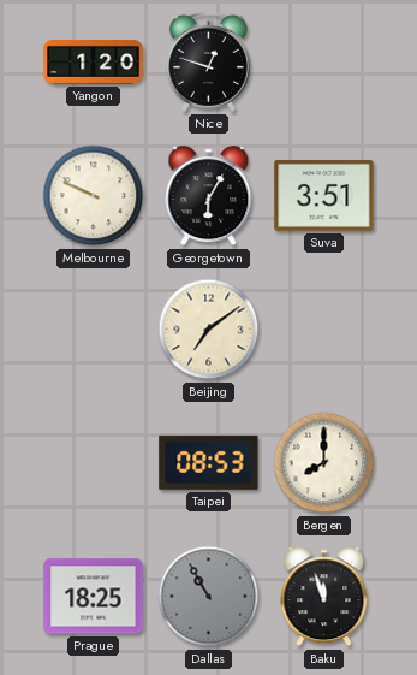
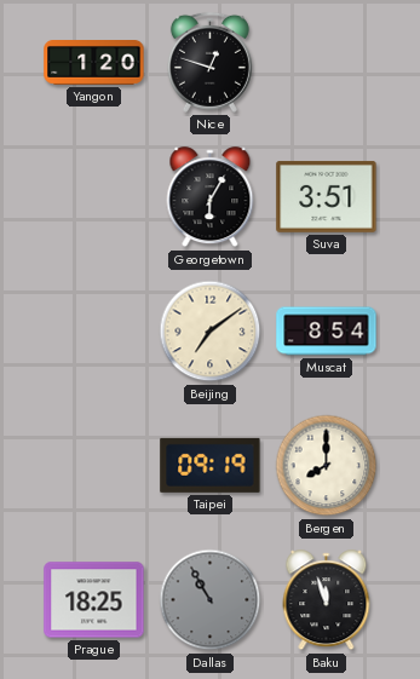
Melbourne: 9:49 -> none (94, 196)
Muscat: none -> 8:54 (327, 332)
Taipei: 08:53 -> 09:19 (211, 465)
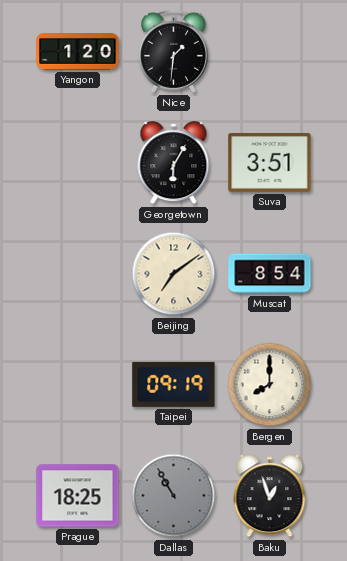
Nice: 12:48 -> 1:31 (173, 51)
Baku: 11:57 -> 12:57 (270, 496)
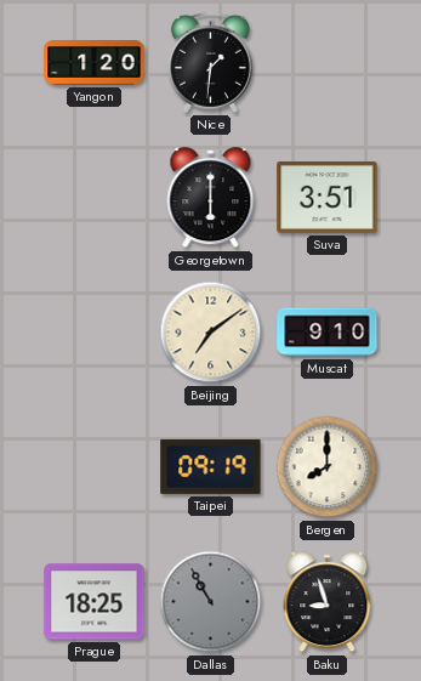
Georgetown: 6:05 -> 6:00 (211, 198)
Muscat: 8:54 -> 9:10 (328, 333)
Baku: 12:57 -> 8:57 (328, 602)
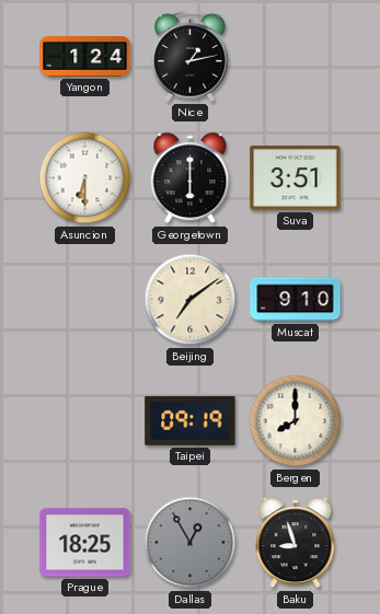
Yangon: 1:20 -> 1:24 (85, 57)
Nice: 1:31 -> 1:13 (189, 56)
Asuncion: none -> 6:30 (85, 178)
Dallas: 10:55 -> 12:55 (191, 543)
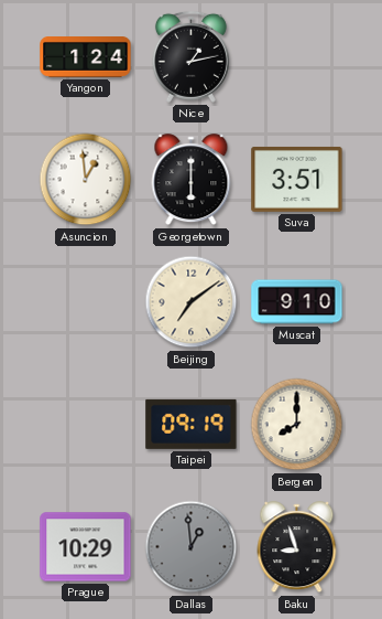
Asuncion: 6:30 -> 12:59 (86, 180)
Prague: 18:25 -> 10:29 (86, 547)
Dallas: 12:55 -> 12:59 (192, 547)
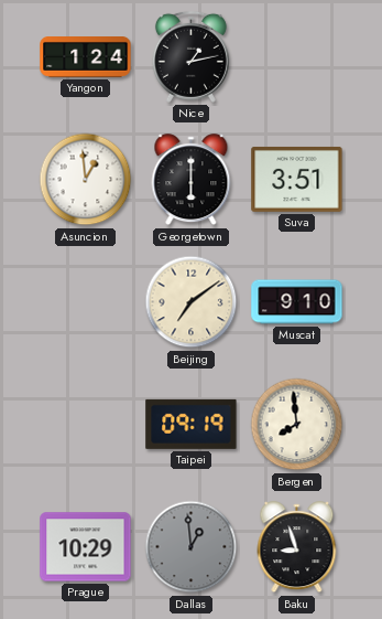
Bergen: 8:00 -> 7:59 (297, 425)
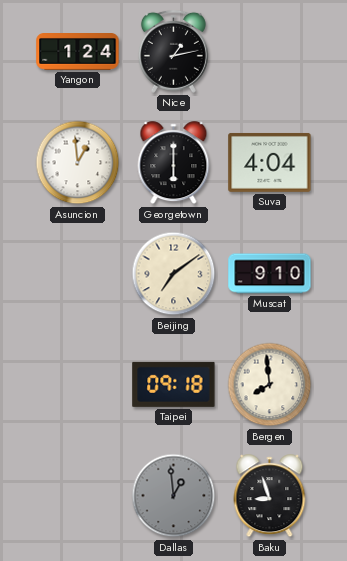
Suva: 3:51 -> 4:04 (270, 162)
Taipei: 09:19 -> 09:18 (174, 384)
Prague: 10:29 -> none (86, 547)
